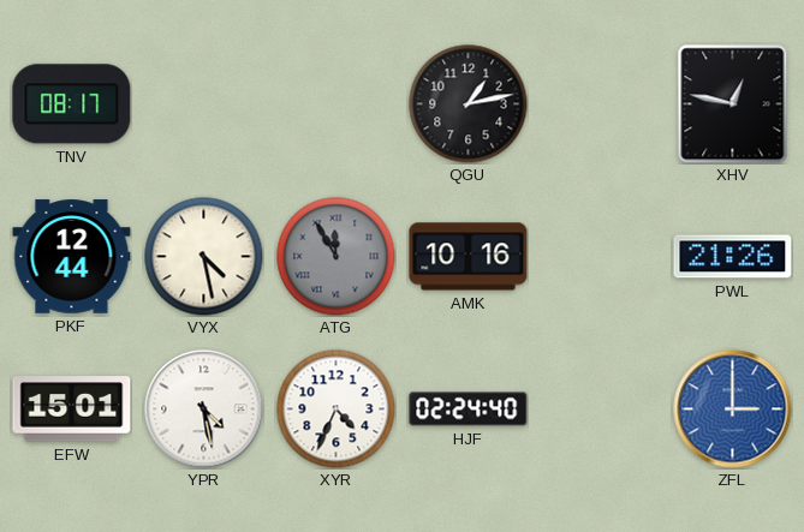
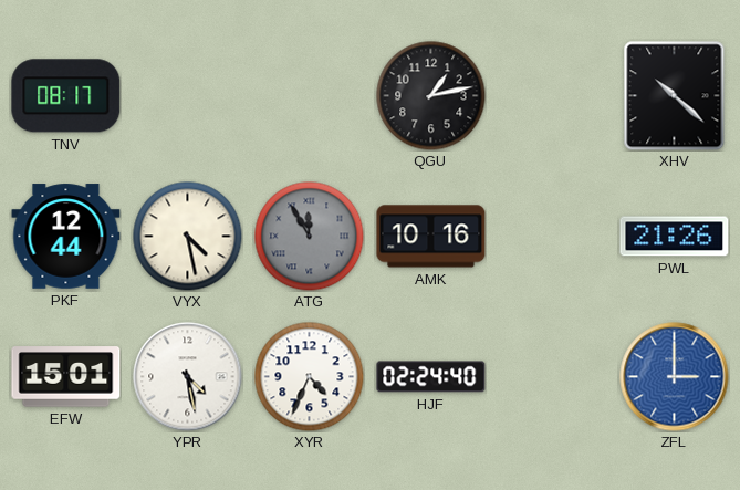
XHV: 12:47 -> 10:22 (675, 96)
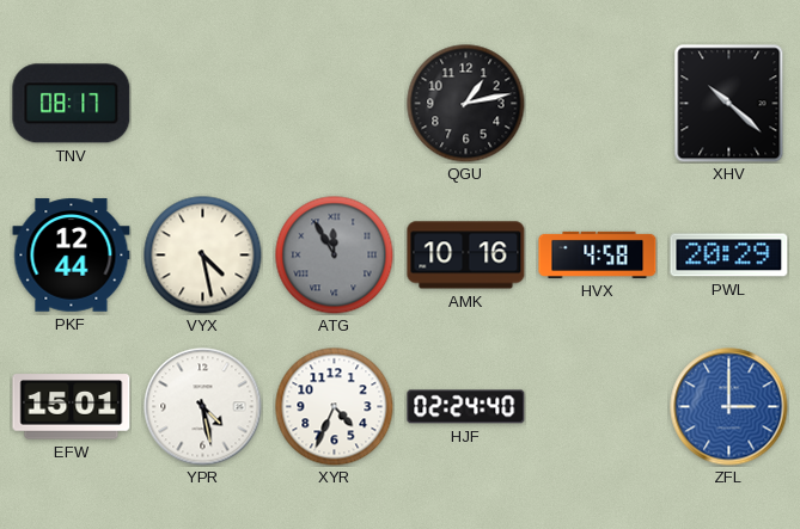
HVX: none -> 4:58 (598, 254)
PWL: 21:26 -> 20:29 (729, 256)
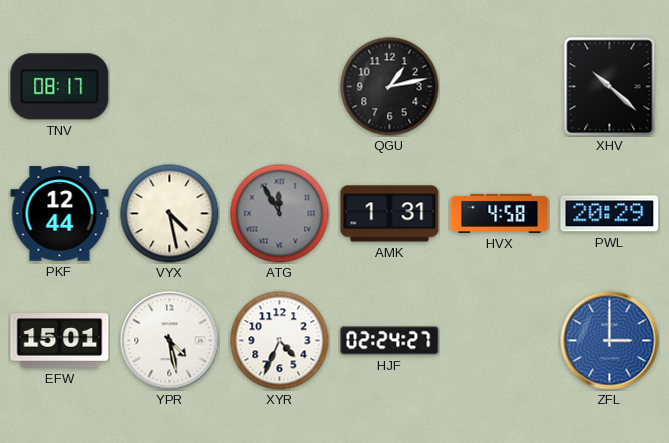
AMK: 10:16 -> 1:31 (390, 214)
HJF: 02:24:40 -> 02:24:27 (390, 341)
